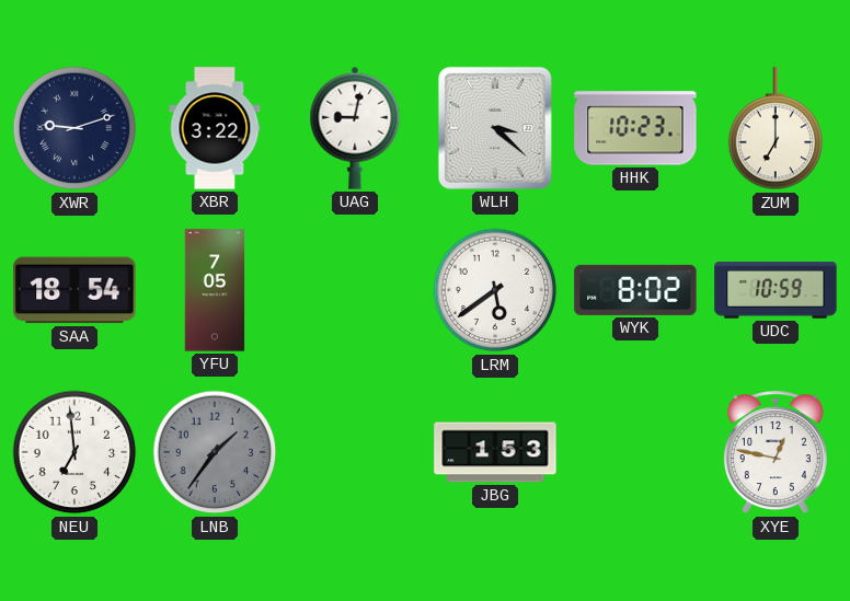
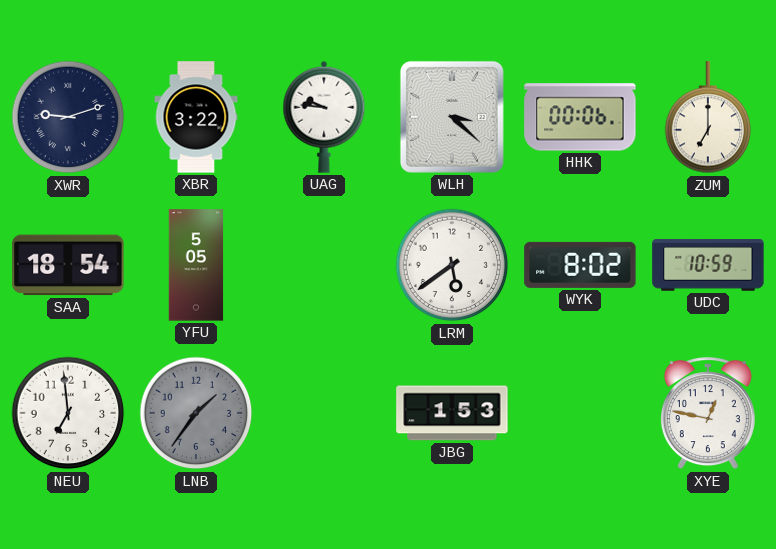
UAG: 9:02 -> 9:46 (324, 117)
HHK: 10:23 -> 00:06 (580, 117)
YFU: 7:05 -> 5:05 (196, 265)
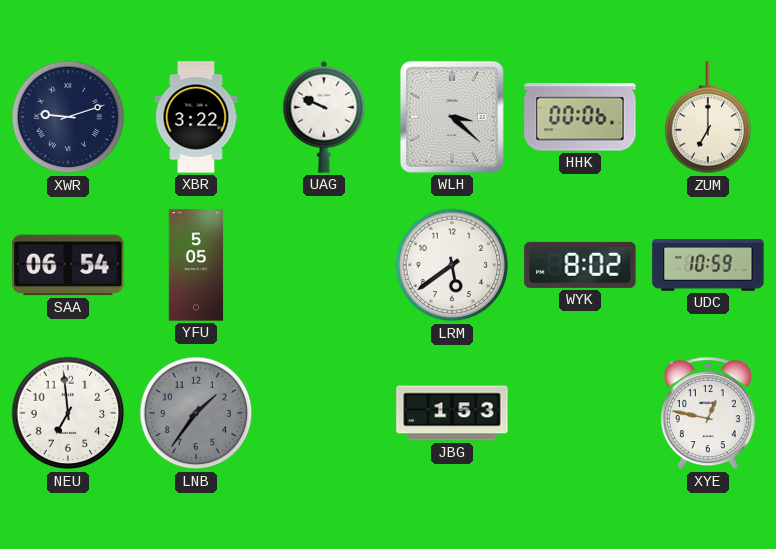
UAG: 9:46 -> 9:49 (324, 117)
SAA: 18:54 -> 06:54 (68, 265)
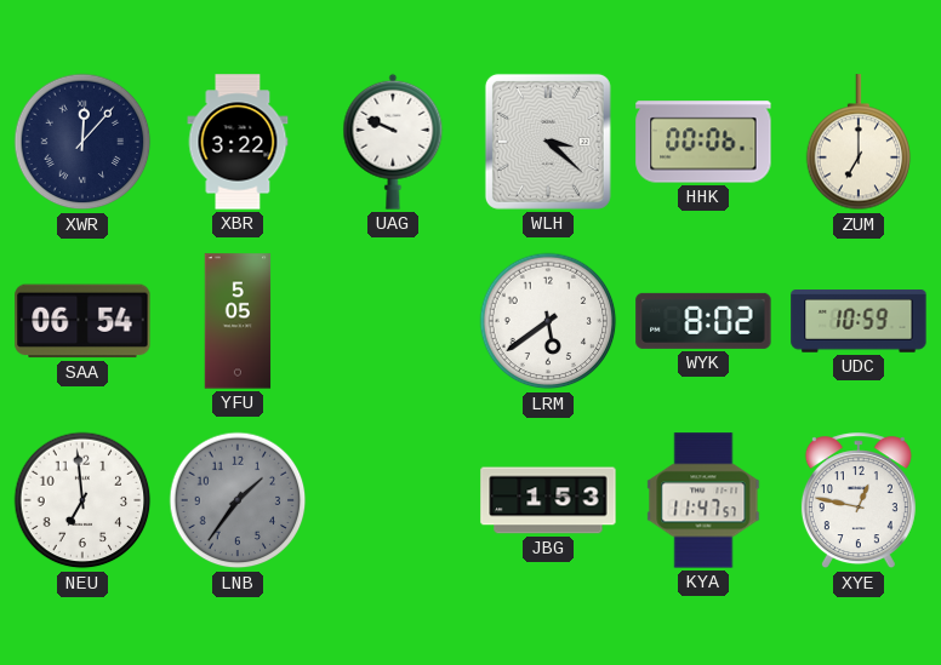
XWR: 9:12 -> 12:07 (82, 142)
KYA: none -> 11:47 (703, 500)
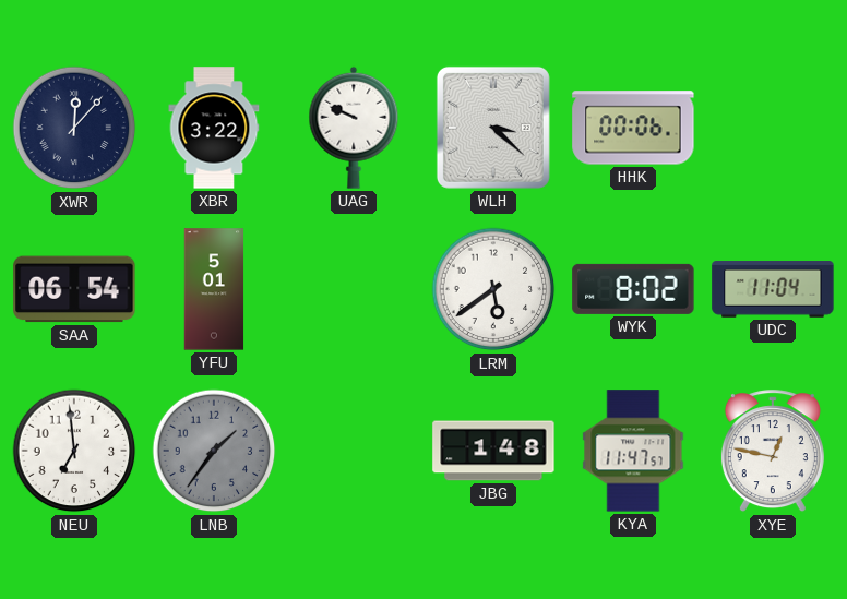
ZUM: 7:00 -> none (859, 143)
YFU: 5:05 -> 5:01 (214, 289)
UDC: 10:59 -> 11:04 (773, 289)
JBG: 1:53 -> 1:48 (493, 451)
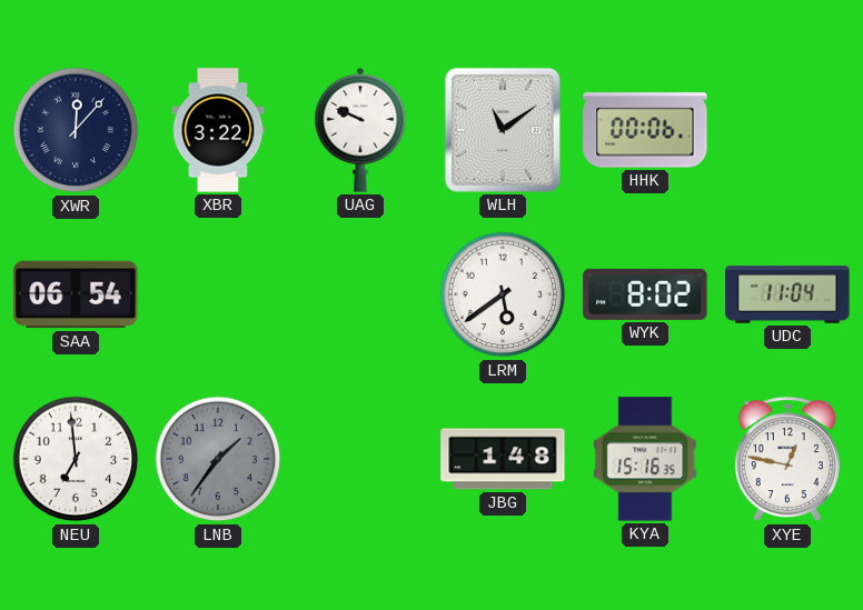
WLH: 3:22 -> 11:09 (503, 130)
YFU: 5:01 -> none (214, 289)
KYA: 11:47 -> 15:16 (645, 459)
